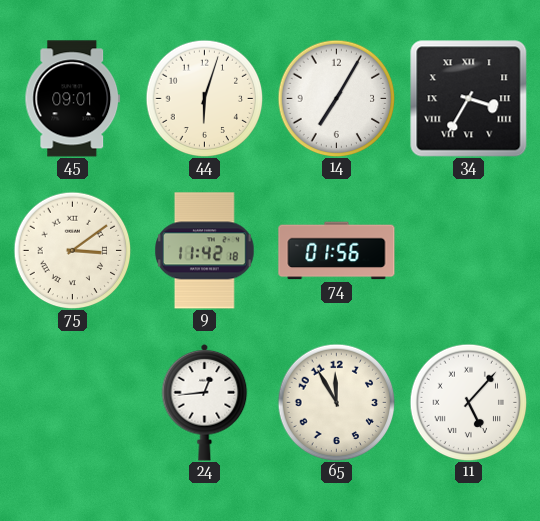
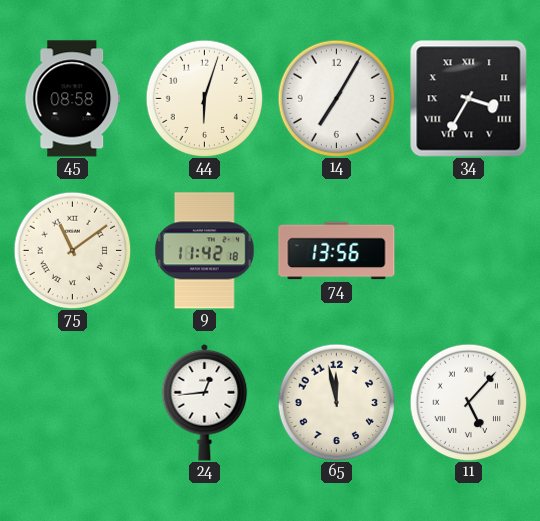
45: 09:01 -> 08:58 (73, 99)
75: 3:09 -> 11:09 (72, 250)
74: 01:56 -> 13:56 (337, 251)
65: 11:55 -> 11:58 (336, 402)
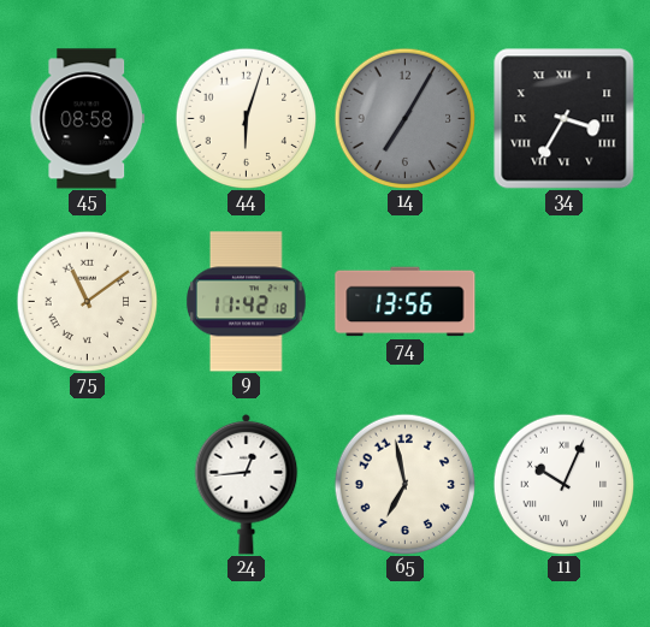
14 dial: white -> grey (404, 118)
65: 11:58 -> 6:58 (404, 484)
11: 5:07 -> 10:04 (563, 484)
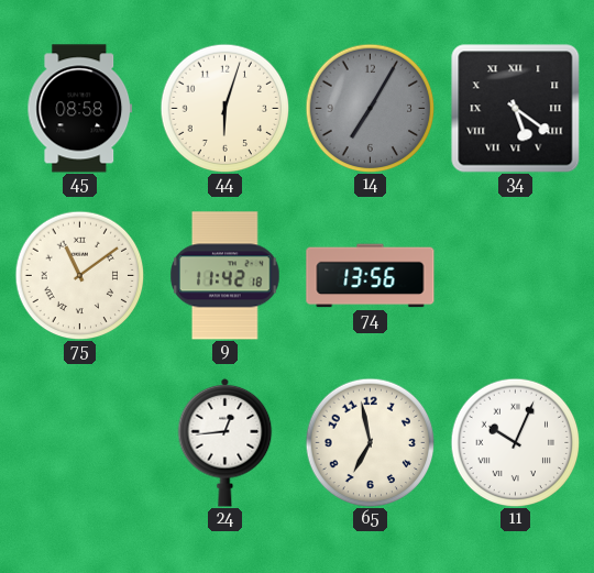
34: 3:35 -> 5:21 (515, 108)
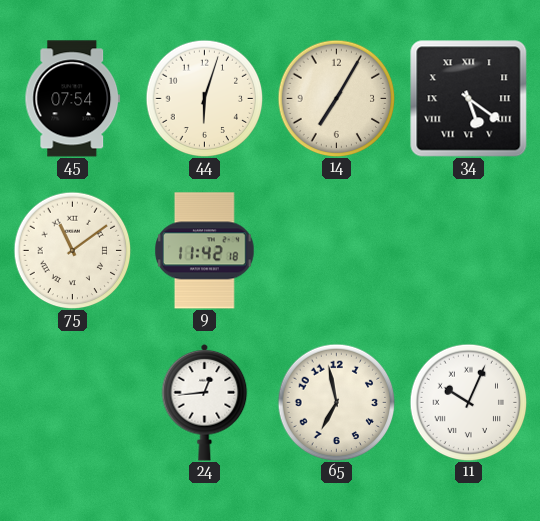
45: 08:58 -> 07:54 (73, 99)
14 dial: grey -> cream (336, 98)
74: 13:56 -> none (371, 276)
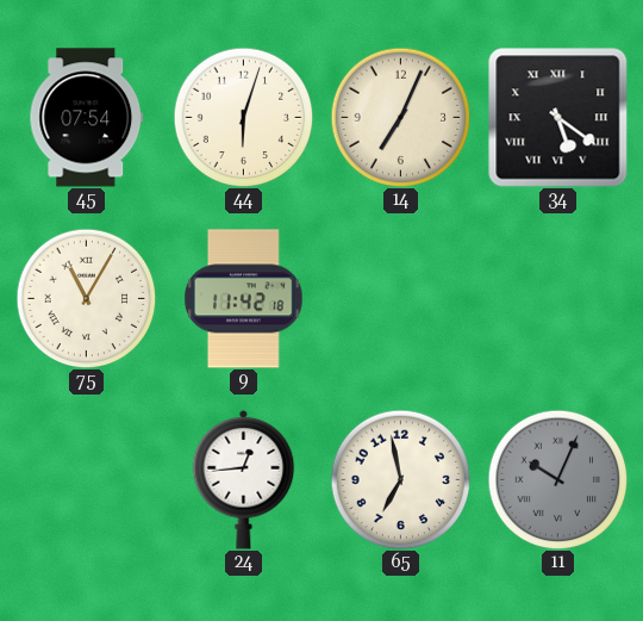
14: 7:05 -> 7:04 (400, 117)
75: 11:09 -> 11:05 (86, 298)
11 dial: white -> grey (557, 479)
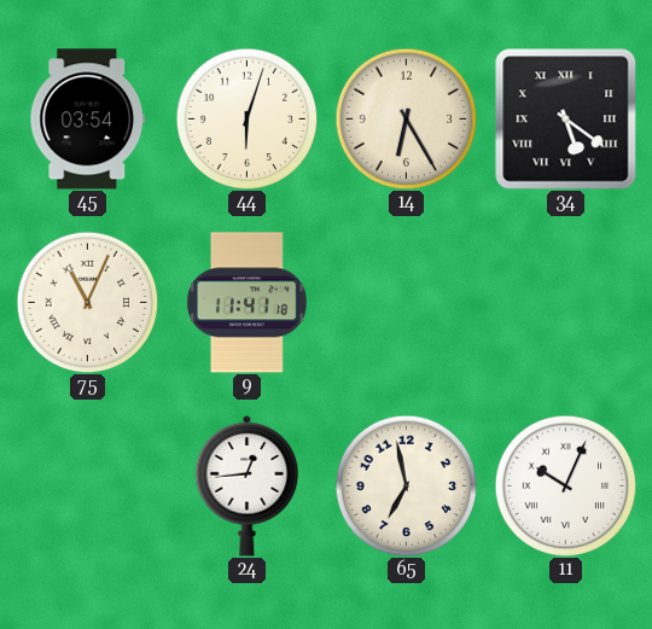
45: 07:54 -> 03:54 (88, 120)
14: 7:04 -> 6:25 (406, 118)
75: 11:05 -> 11:04 (87, 302)
9: 11:42 -> 11:41 (248, 303)
11 dial: grey -> white (565, 485)
